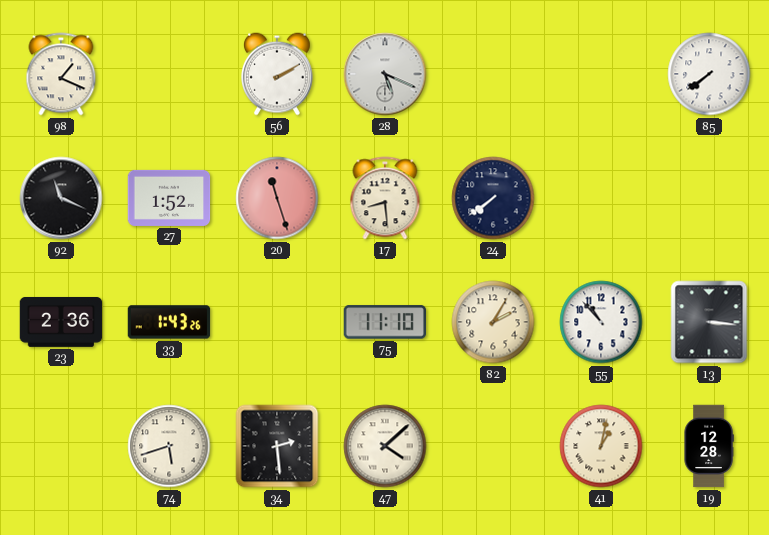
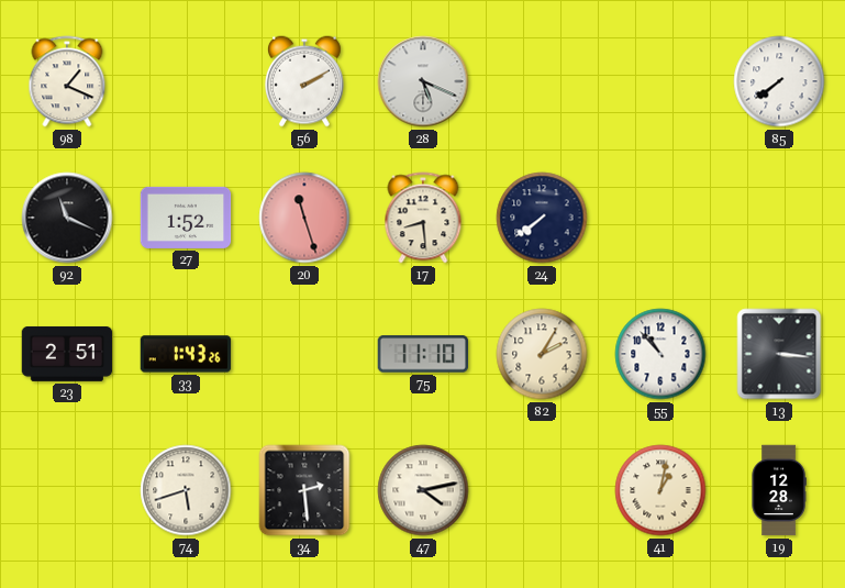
23: 2:36 -> 2:51 (67, 354)
47: 4:08 -> 4:13 (423, 490)
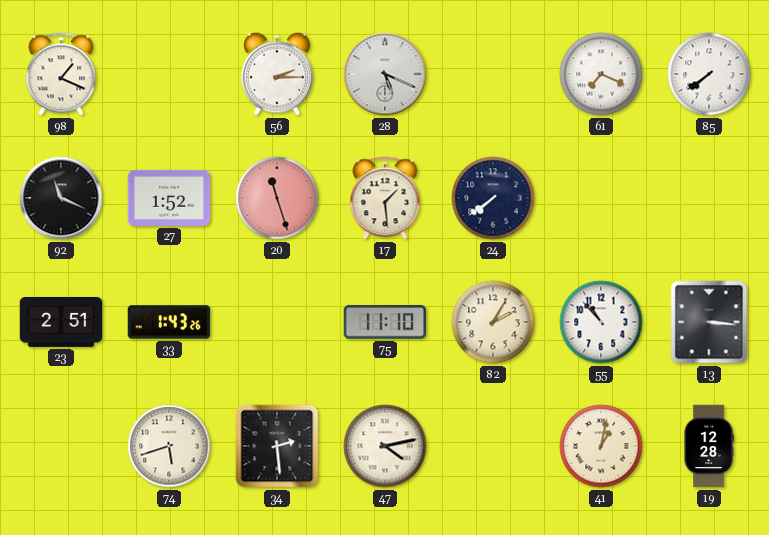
56: 2:10 -> 2:15 (277, 74)
61: none -> 7:19 (601, 74)
17: 8:29 -> 1:29 (385, 198)
